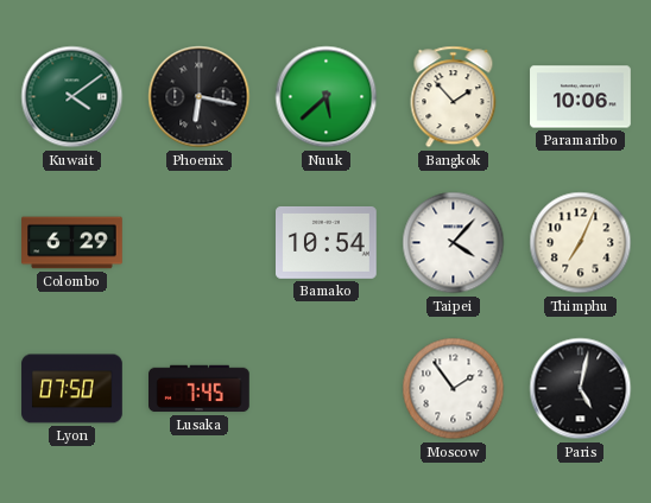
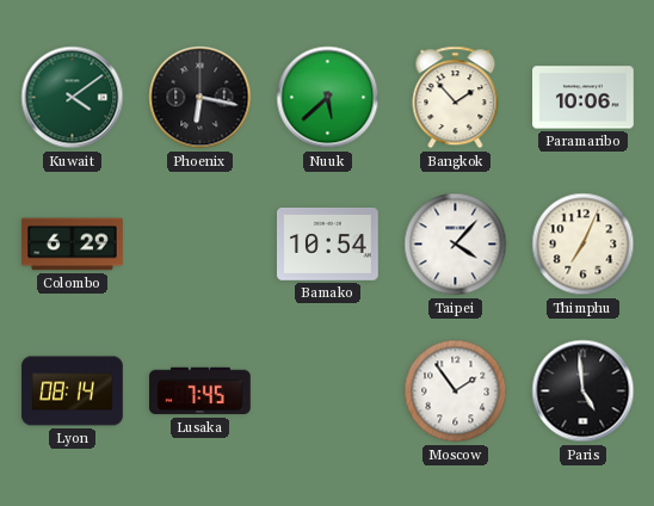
Lyon: 07:50 -> 08:14 (73, 391)
Paris: 5:02 -> 4:59 (584, 391)
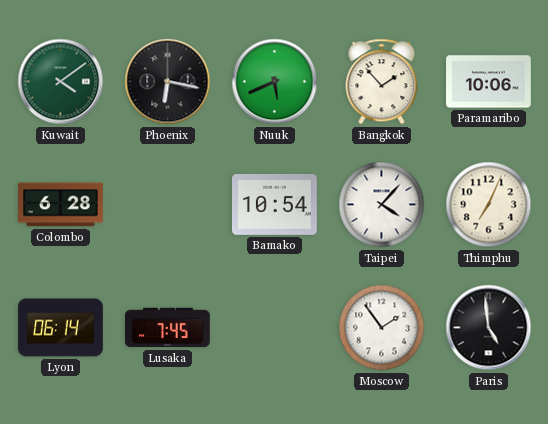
Nuuk: 5:38 -> 5:41 (275, 82)
Colombo: 6:29 -> 6:28 (61, 205)
Lyon: 08:14 -> 06:14 (61, 328)
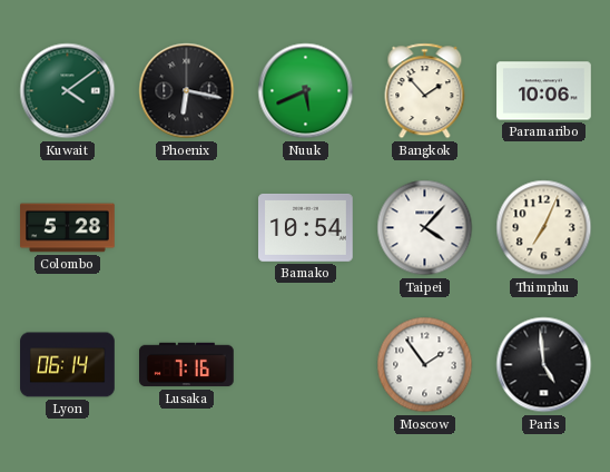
Colombo: 6:28 -> 5:28 (68, 228)
Lusaka: 7:45 -> 7:16 (187, 365)
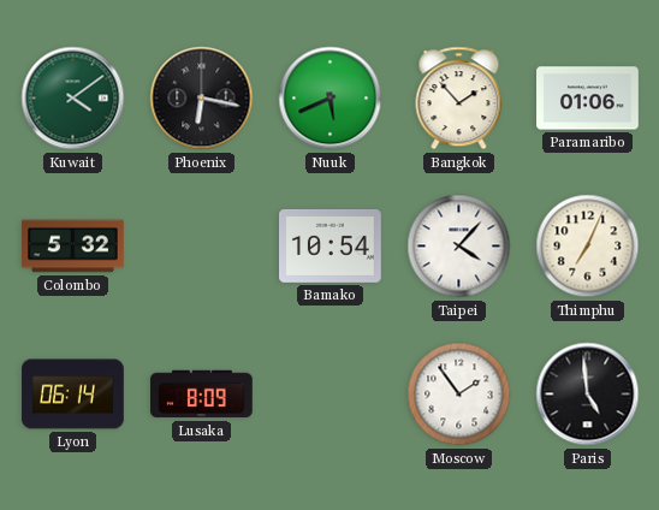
Paramaribo: 10:06 -> 01:06 (588, 99)
Colombo: 5:28 -> 5:32 (73, 247)
Lusaka: 7:16 -> 8:09 (202, 395)
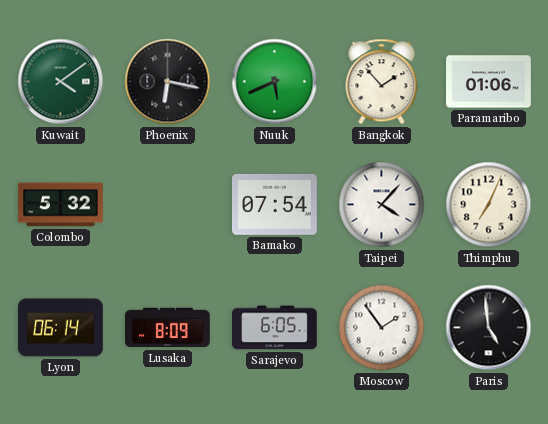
Bamako: 10:54 -> 07:54 (275, 204)
Sarajevo: none -> 6:05 (275, 328)
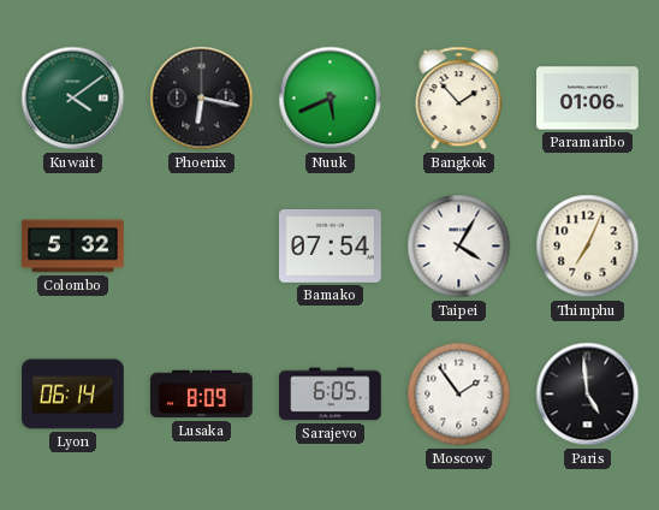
Taipei: 4:07 -> 4:05 (459, 247)
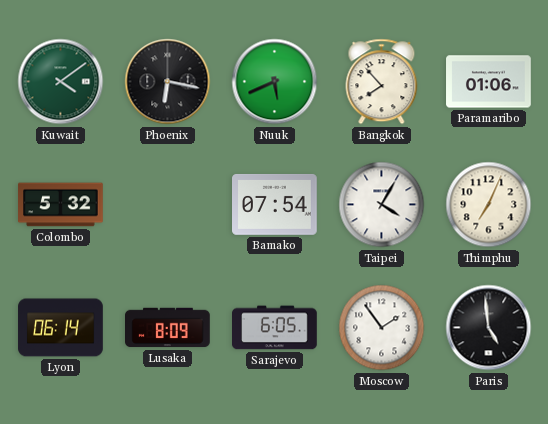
Bangkok: 1:53 -> 7:53 (382, 82)
